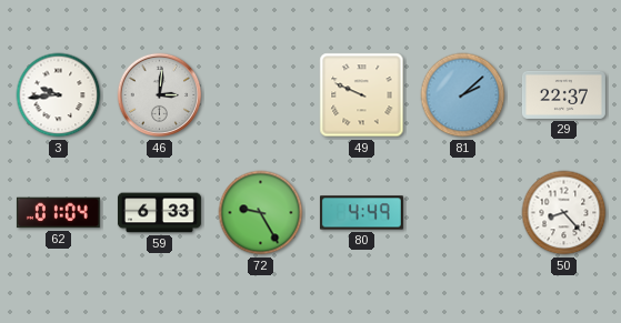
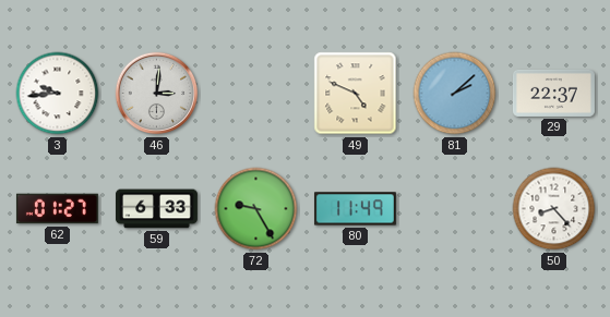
49: 9:49 -> 4:49 (356, 94)
62: 01:04 -> 01:27 (57, 209)
80: 4:49 -> 11:49 (355, 209)
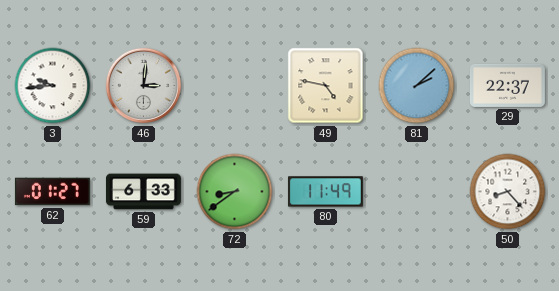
49: 4:49 -> 4:47 (326, 86)
72: 9:25 -> 8:39 (235, 192)
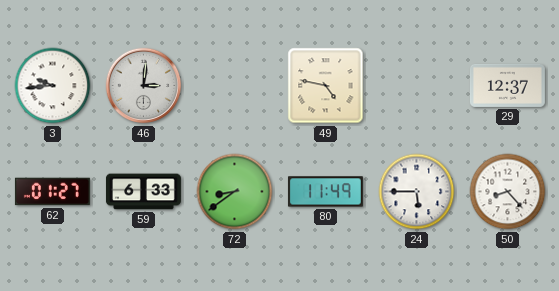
81: 2:08 -> none (417, 86)
29: 22:37 -> 12:37 (507, 85)
24: none -> 5:45 (417, 192)
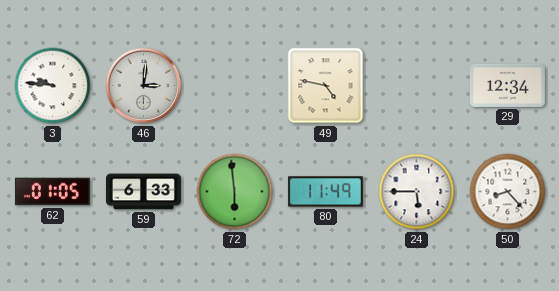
3: 9:44 -> 9:46 (53, 86)
29: 12:37 -> 12:34 (507, 85)
62: 01:27 -> 01:05 (52, 192)
72: 8:39 -> 5:59 (235, 192)
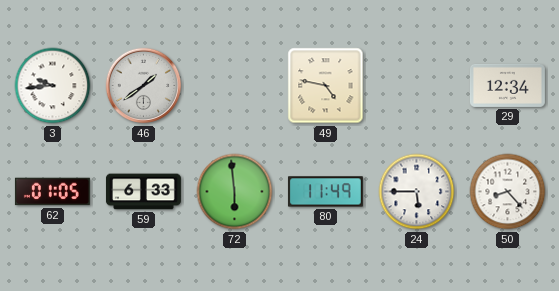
3: 9:46 -> 9:44 (53, 86)
46: 3:01 -> 1:39 (144, 86)
